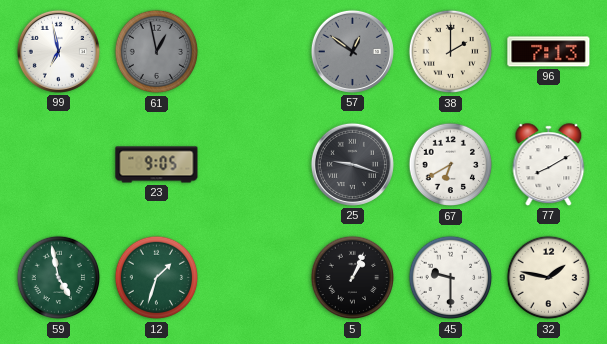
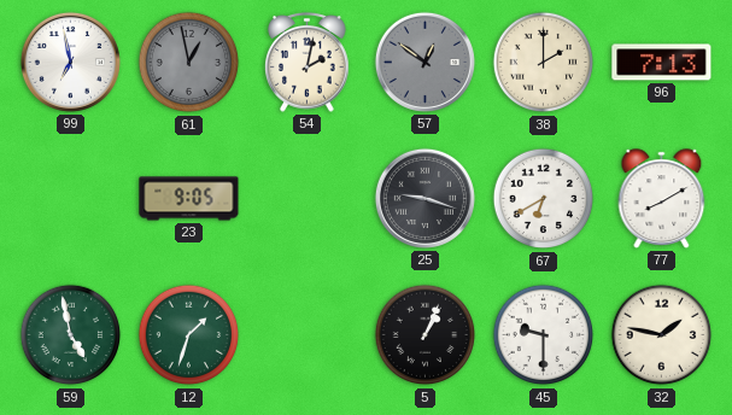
54: none -> 2:02 (308, 63)
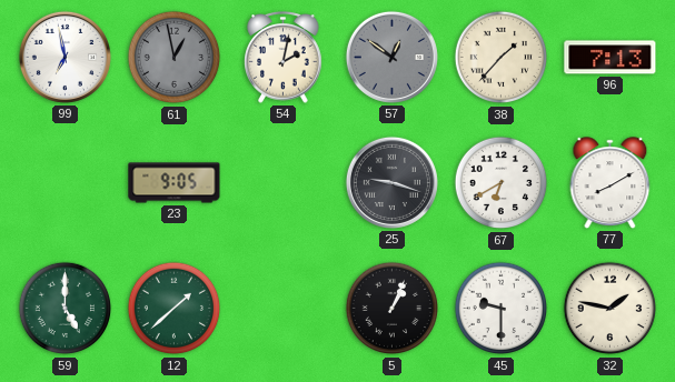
38: 2:00 -> 1:37 (502, 58)
59: 4:58 -> 5:00 (66, 309)
12: 1:33 -> 1:38 (175, 309)
